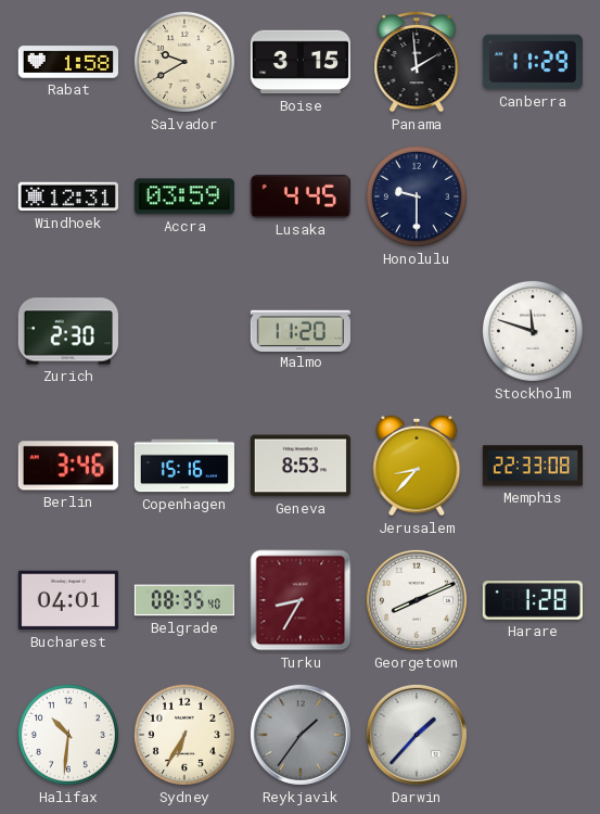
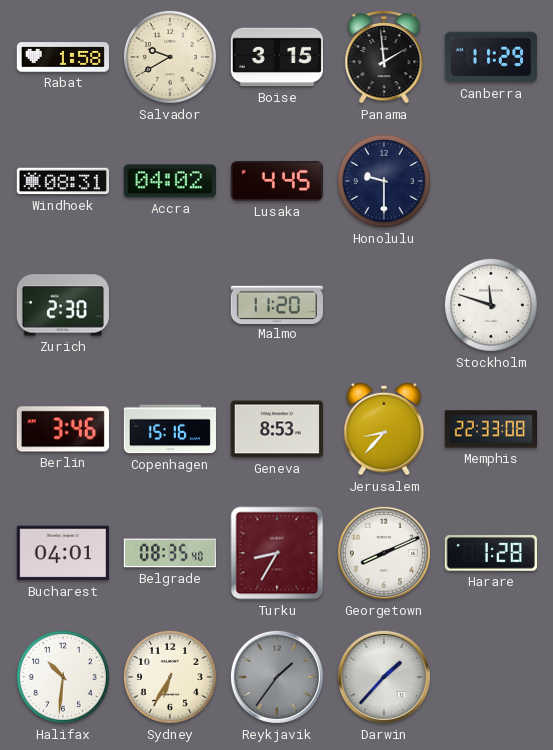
Windhoek: 12:31 -> 08:31 (63, 181)
Accra: 03:59 -> 04:02 (170, 181)
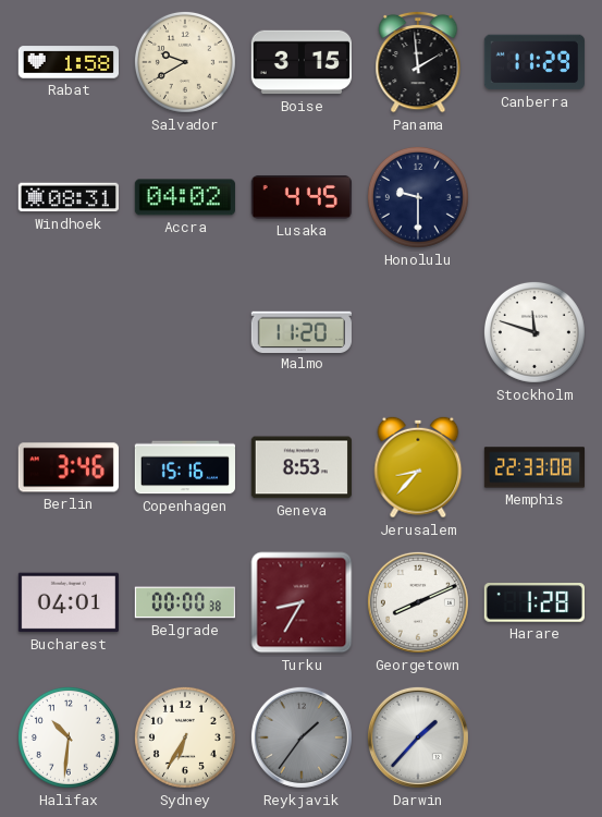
Zurich: 2:30 -> none (63, 305)
Belgrade: 08:35 -> 00:00 (184, 602)
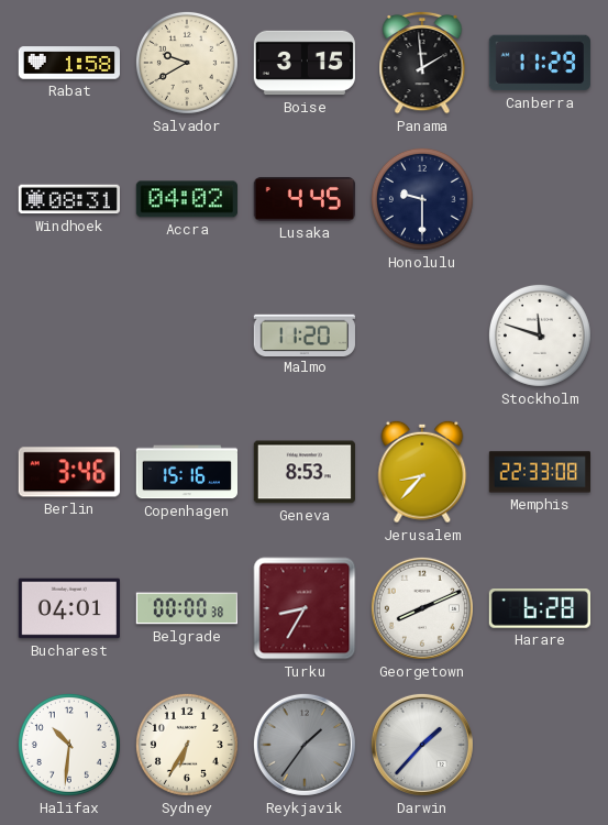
Harare: 1:28 -> 6:28 (540, 608)
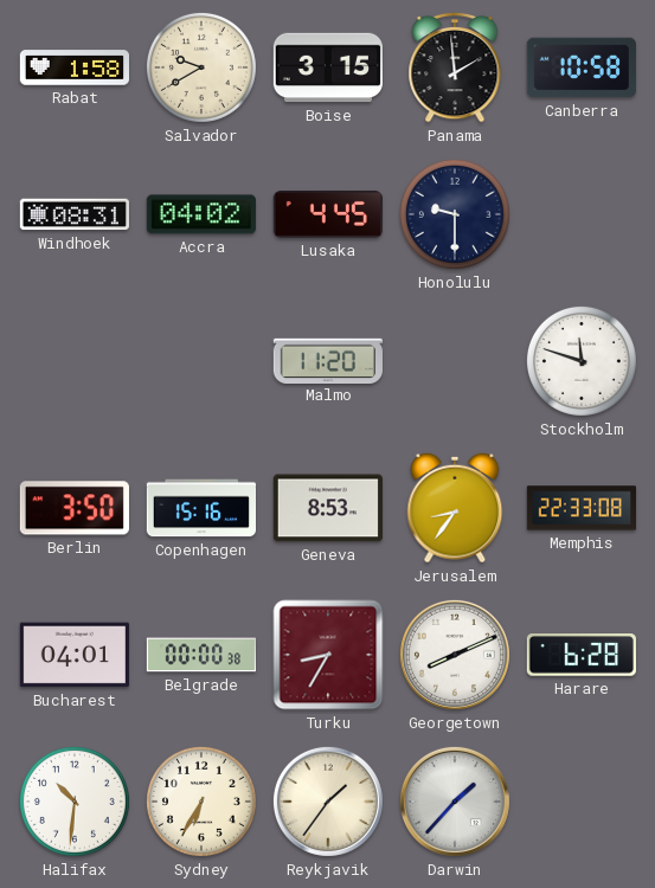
Canberra: 11:29 -> 10:58 (582, 67)
Berlin: 3:46 -> 3:50 (75, 508)
Jerusalem: 8:37 -> 8:36 (455, 508)
Reykjavik dial: grey -> cream (328, 802)
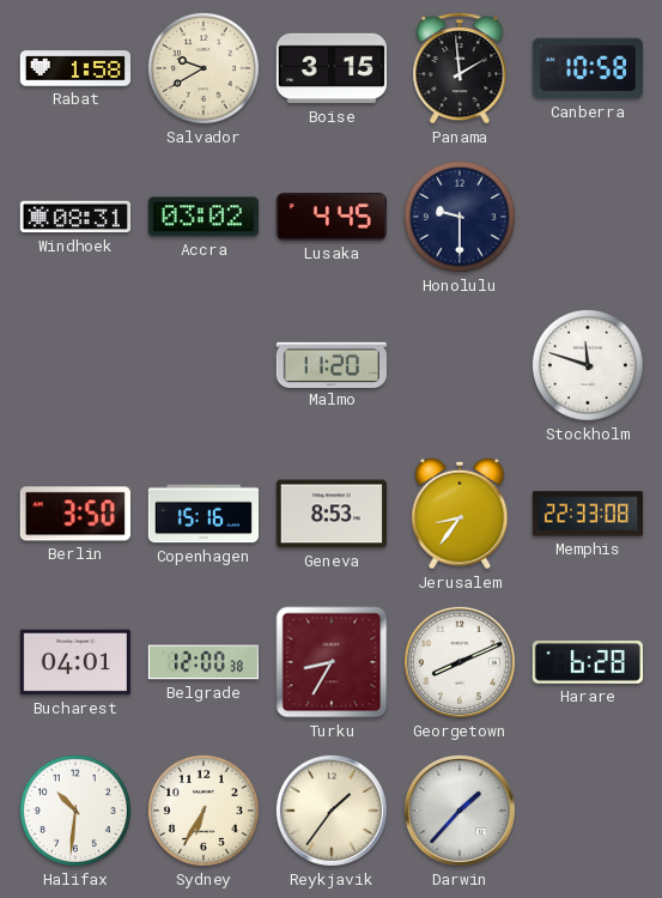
Accra: 04:02 -> 03:02 (204, 217)
Belgrade: 00:00 -> 12:00 (202, 662)
